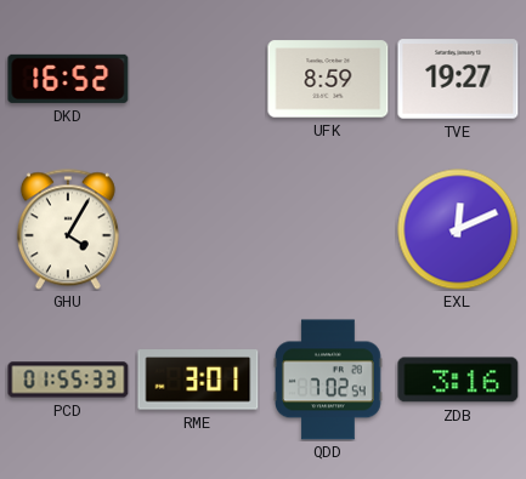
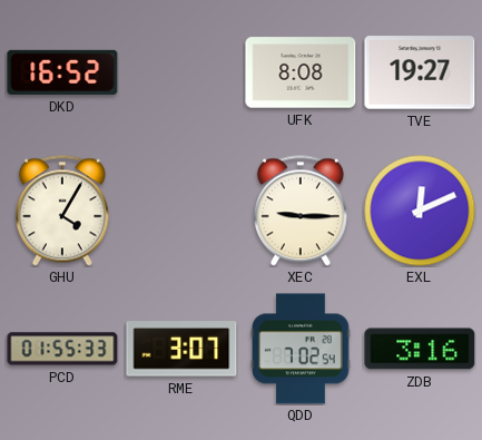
UFK: 8:59 -> 8:08 (301, 72)
XEC: none -> 9:15 (301, 211)
RME: 3:01 -> 3:07 (181, 349)
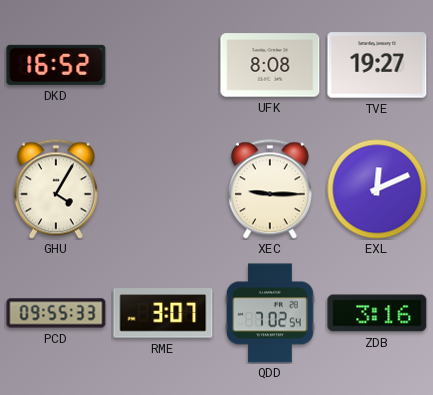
PCD: 01:55 -> 09:55 (56, 313)
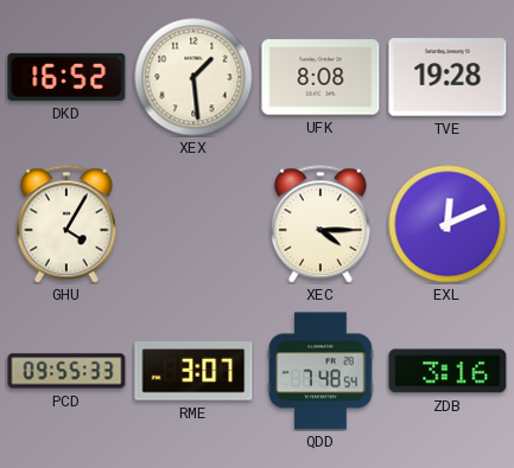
XEX: none -> 1:29 (193, 77)
TVE: 19:27 -> 19:28 (448, 77)
XEC: 9:15 -> 4:15 (321, 224)
QDD: 7:02 -> 7:48 (321, 371)
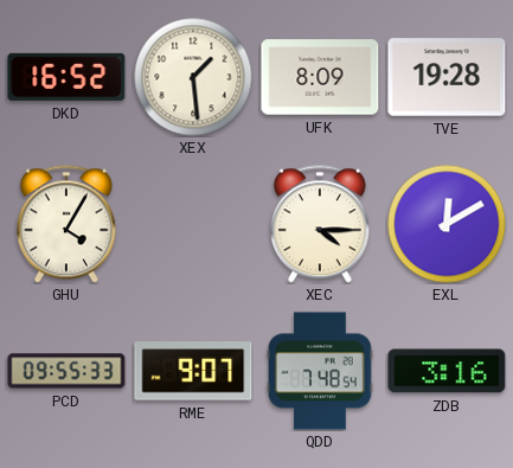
UFK: 8:08 -> 8:09 (320, 77)
EXL: 12:11 -> 12:10 (447, 224)
RME: 3:07 -> 9:07 (193, 371)
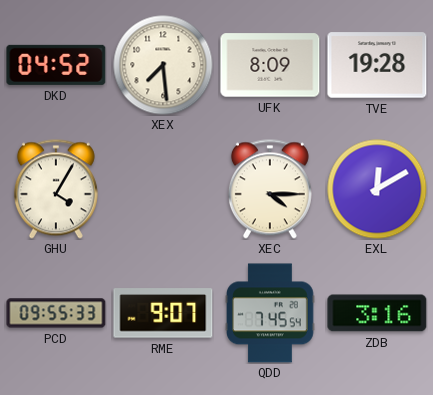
DKD: 16:52 -> 04:52 (56, 65)
XEX: 1:29 -> 7:29 (163, 65)
QDD: 7:48 -> 7:45 (270, 313)
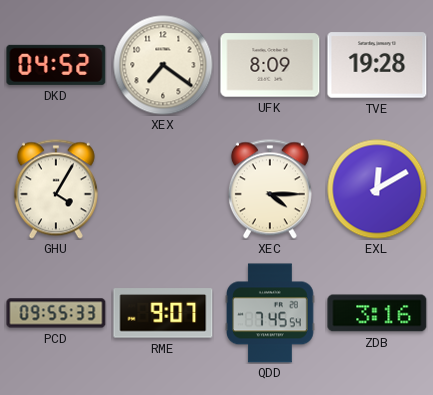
XEX: 7:29 -> 7:21 (163, 65)
